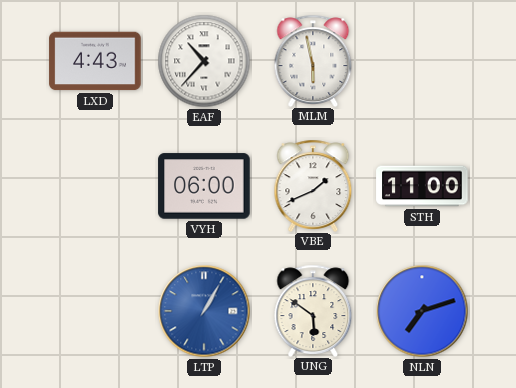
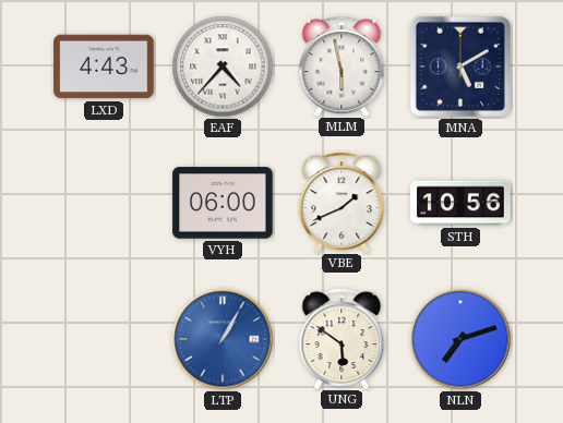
EAF: 10:37 -> 4:37 (223, 67)
MNA: none -> 5:10 (460, 67)
STH: 11:00 -> 10:56 (460, 203)
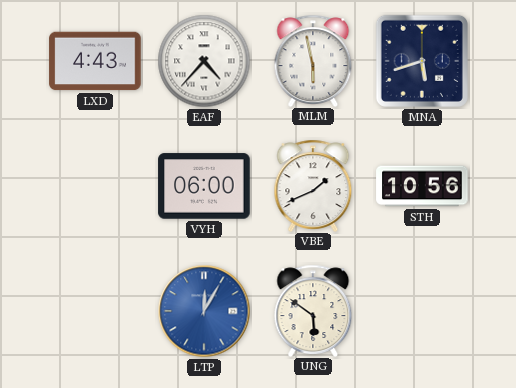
MNA: 5:10 -> 5:42 (422, 61)
LTP: 1:05 -> 12:05 (204, 311)
NLN: 7:12 -> none (460, 339)
